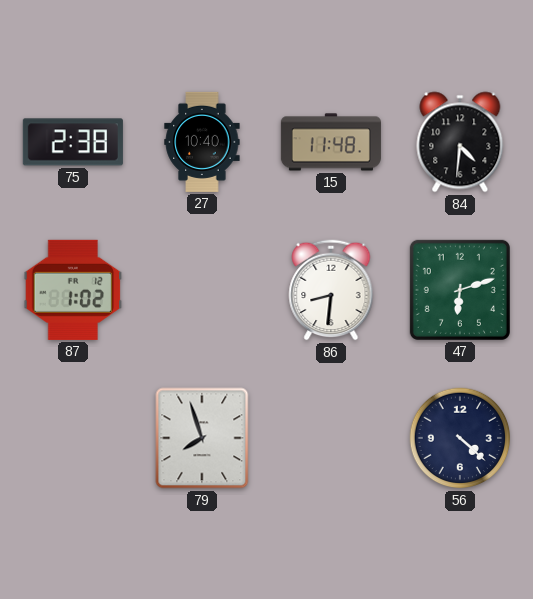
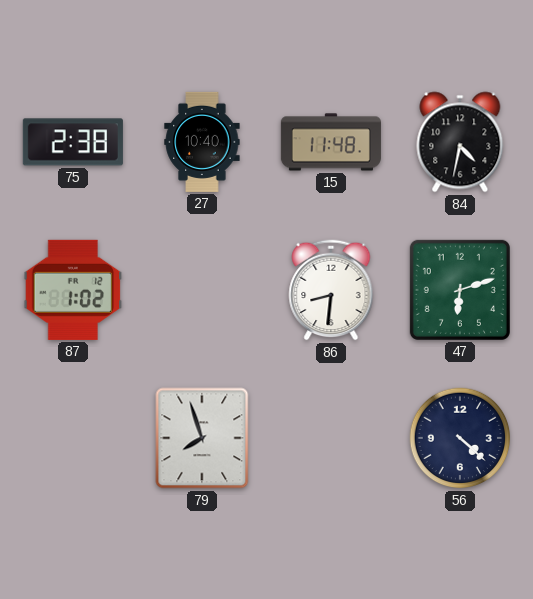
84: 4:31 -> 4:32 (460, 142)
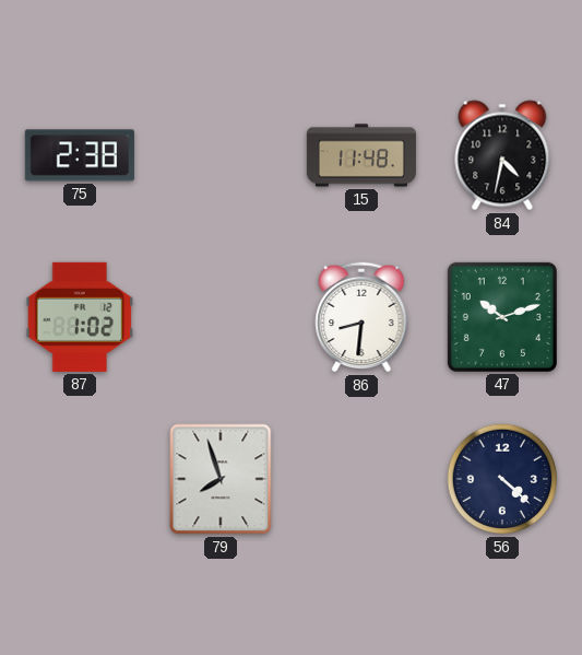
27: 10:40 -> none (202, 142)
47: 6:12 -> 10:12 (502, 317)
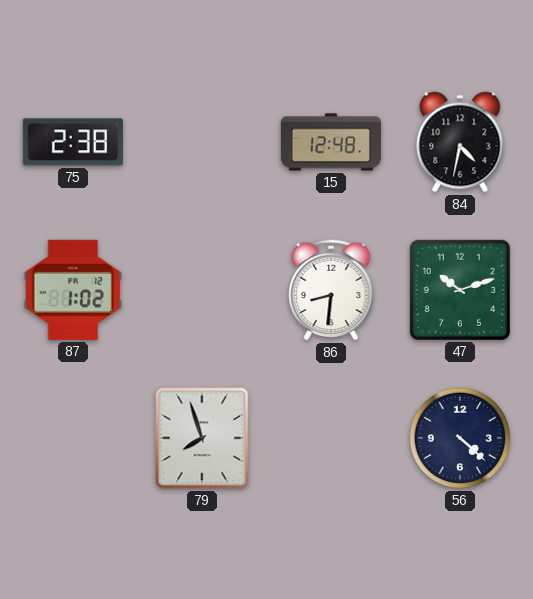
15: 11:48 -> 12:48 (331, 142)
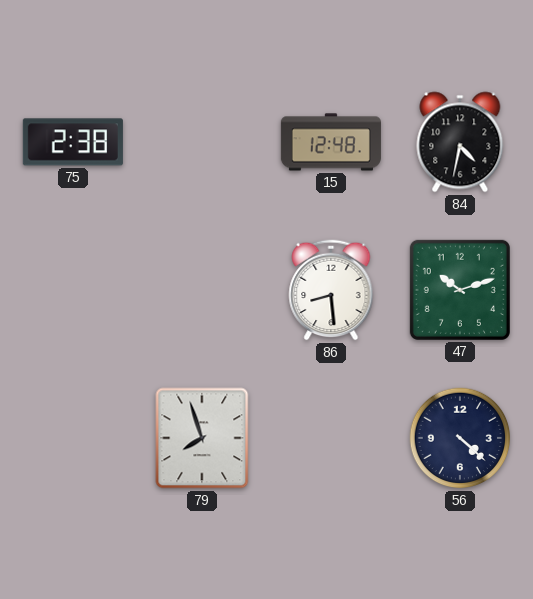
87: 1:02 -> none (73, 290)
86: 8:31 -> 8:29 (331, 290)
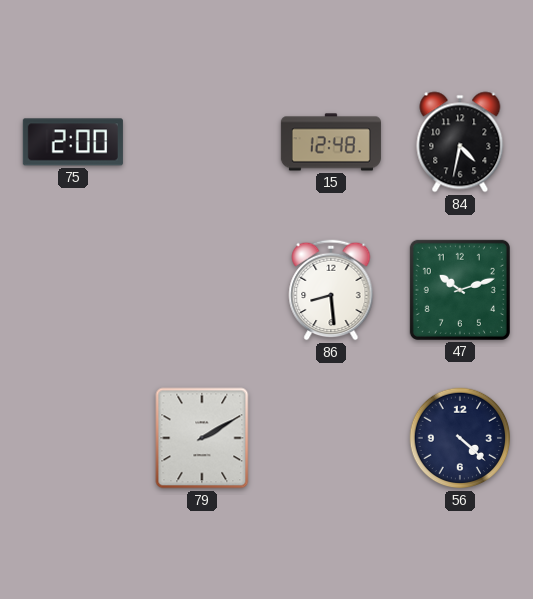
75: 2:38 -> 2:00 (73, 142)
79: 7:57 -> 2:10 (202, 438)
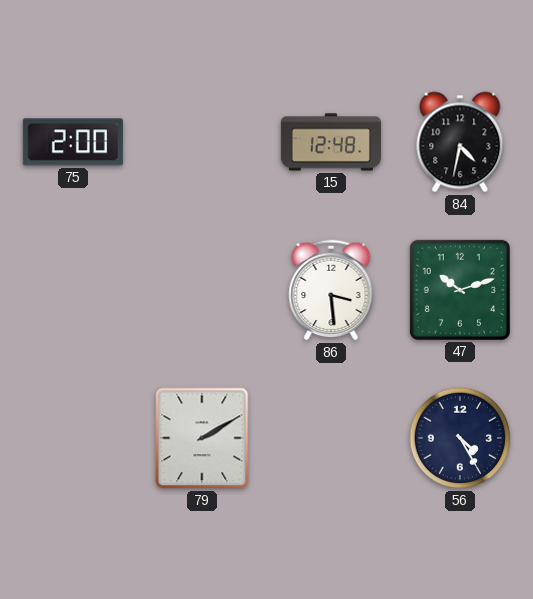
86: 8:29 -> 3:29 (331, 290)
56: 4:22 -> 4:25 (460, 438)
